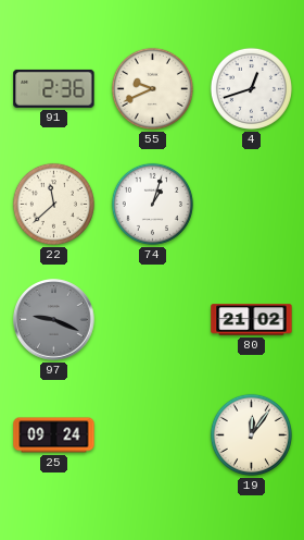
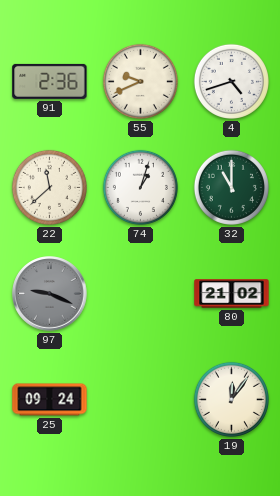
4: 12:42 -> 4:42 (231, 81)
32: none -> 11:00 (231, 187)
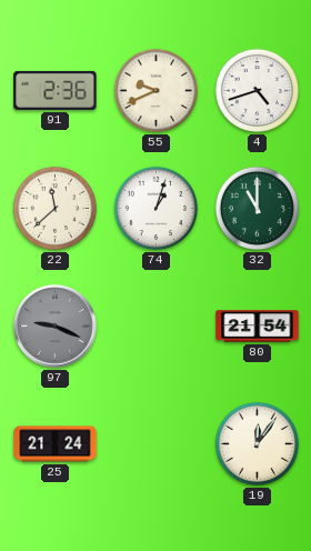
80: 21:02 -> 21:54 (258, 327)
25: 09:24 -> 21:24 (56, 444)
